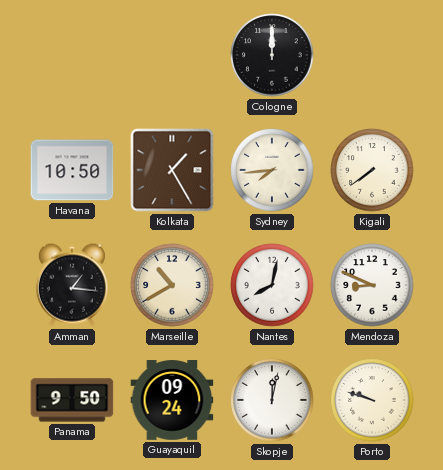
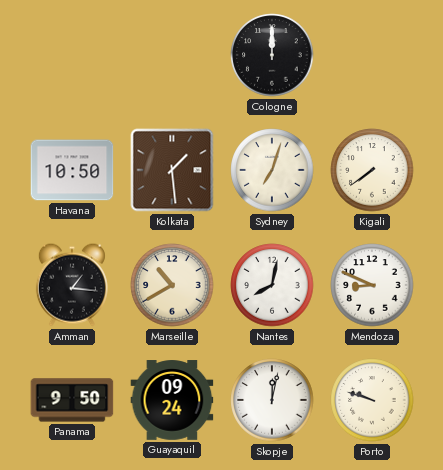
Kolkata: 1:25 -> 1:29 (172, 170)
Sydney: 7:44 -> 7:03 (272, 170)
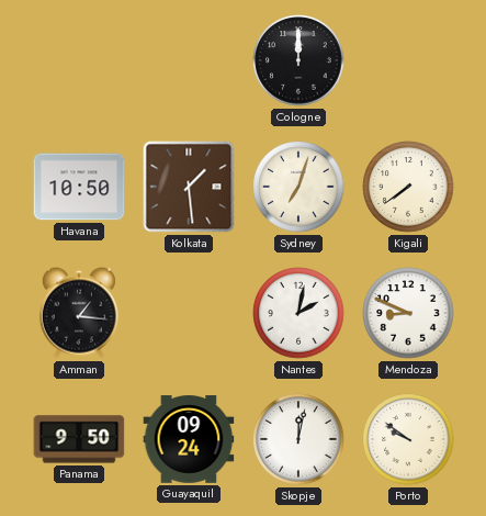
Marseille: 10:40 -> none (172, 285)
Nantes: 8:02 -> 2:02 (298, 313)
Porto: 9:48 -> 9:51 (408, 439)
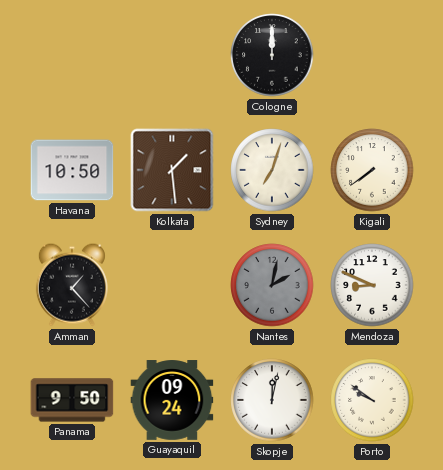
Amman: 1:16 -> 1:23 (72, 285)
Nantes dial: white -> grey (272, 285)
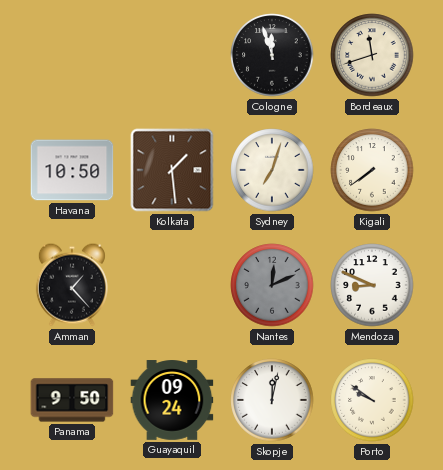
Cologne: 12:00 -> 11:57 (272, 55)
Bordeaux: none -> 11:42 (372, 55)
Nantes: 2:02 -> 12:11 (272, 285)
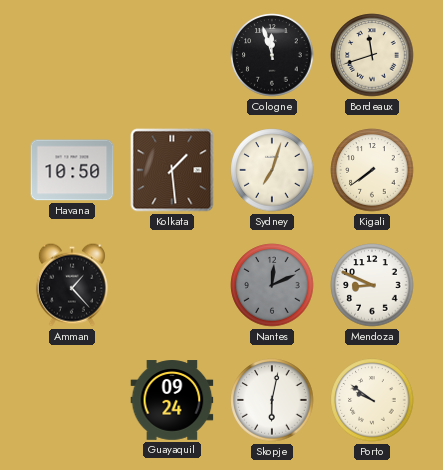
Panama: 9:50 -> none (72, 400)
Skopje: 12:02 -> 6:02 (272, 400)
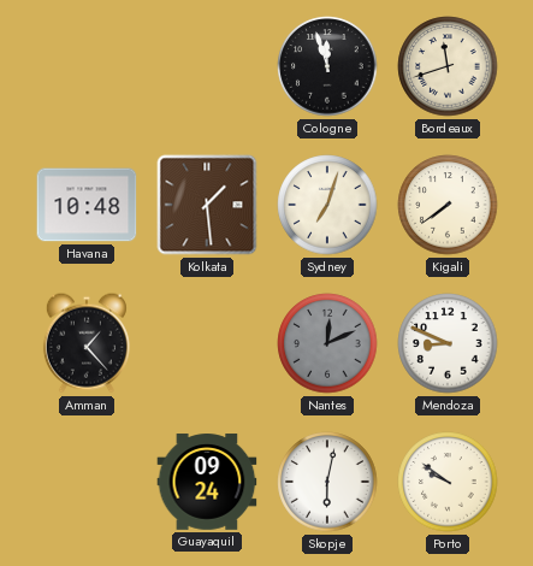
Havana: 10:50 -> 10:48 (87, 205)
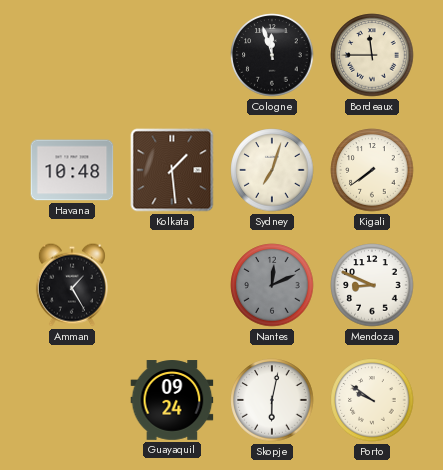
Bordeaux: 11:42 -> 11:45 (372, 55)
Amman: 1:23 -> 1:25 (72, 285)
